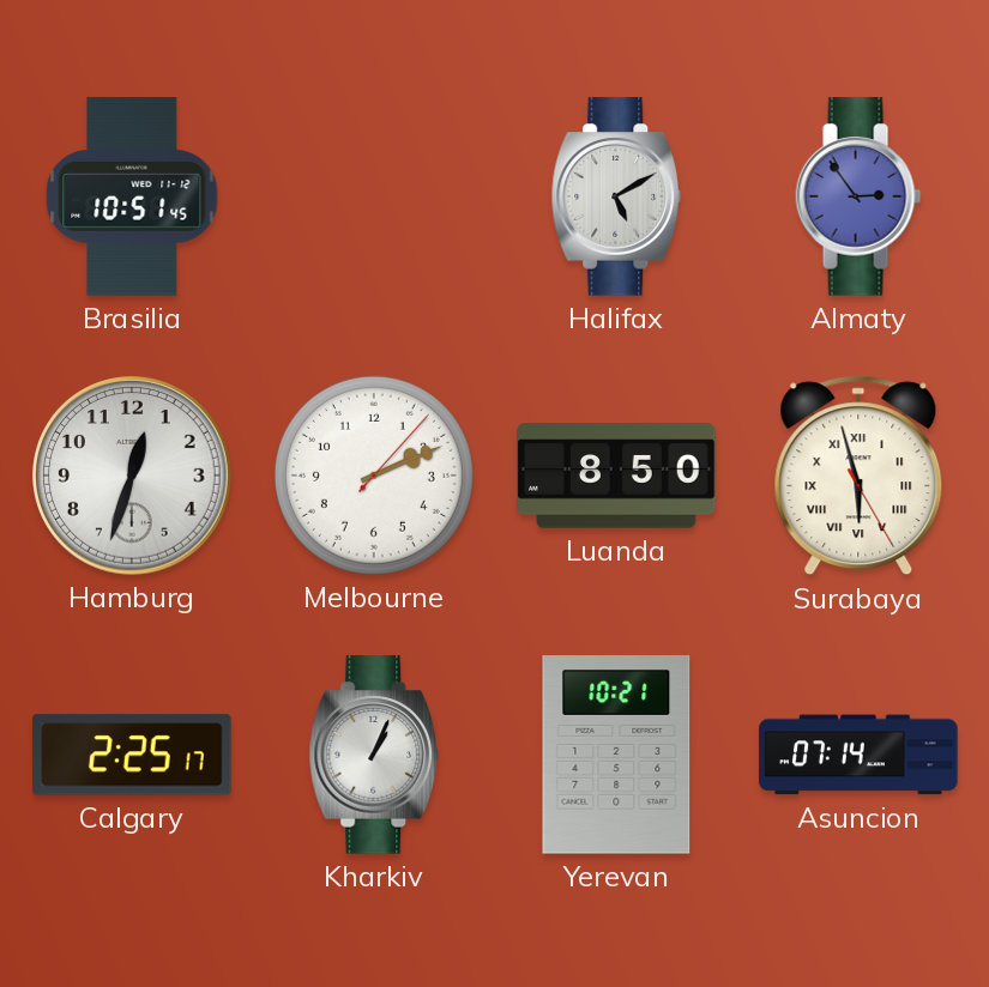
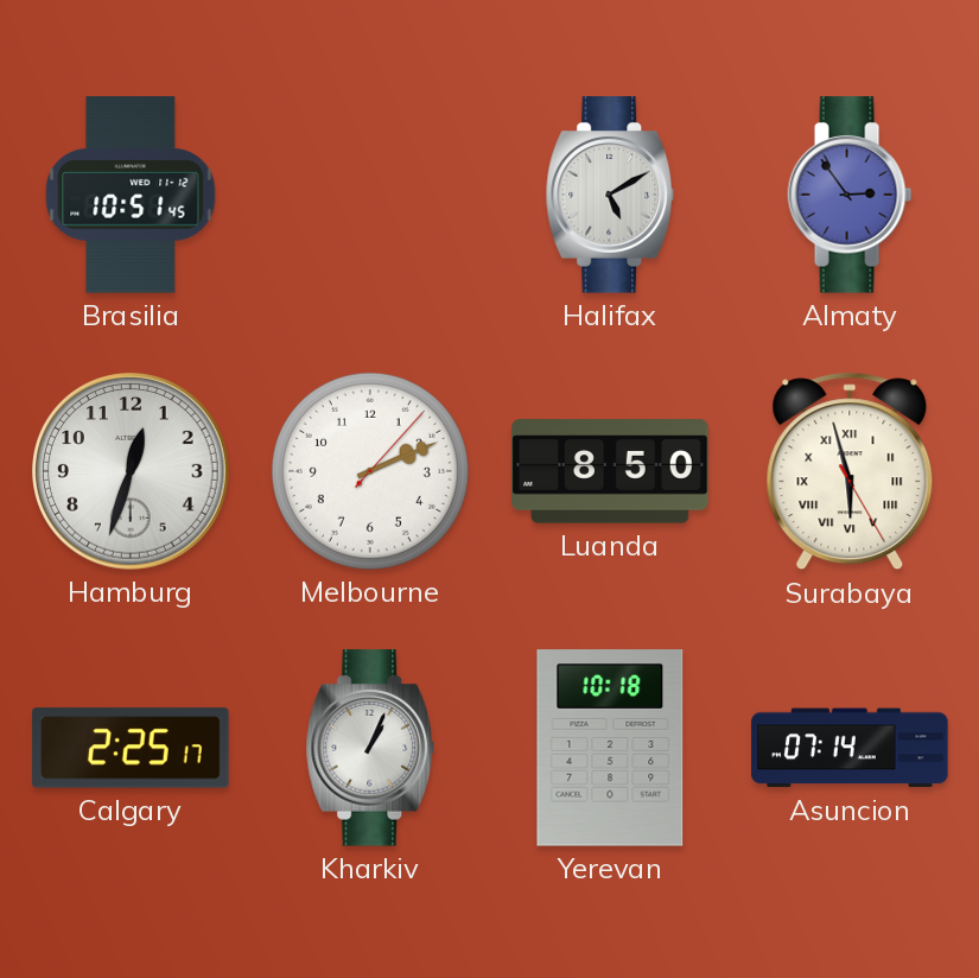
Yerevan: 10:21 -> 10:18 (610, 748)
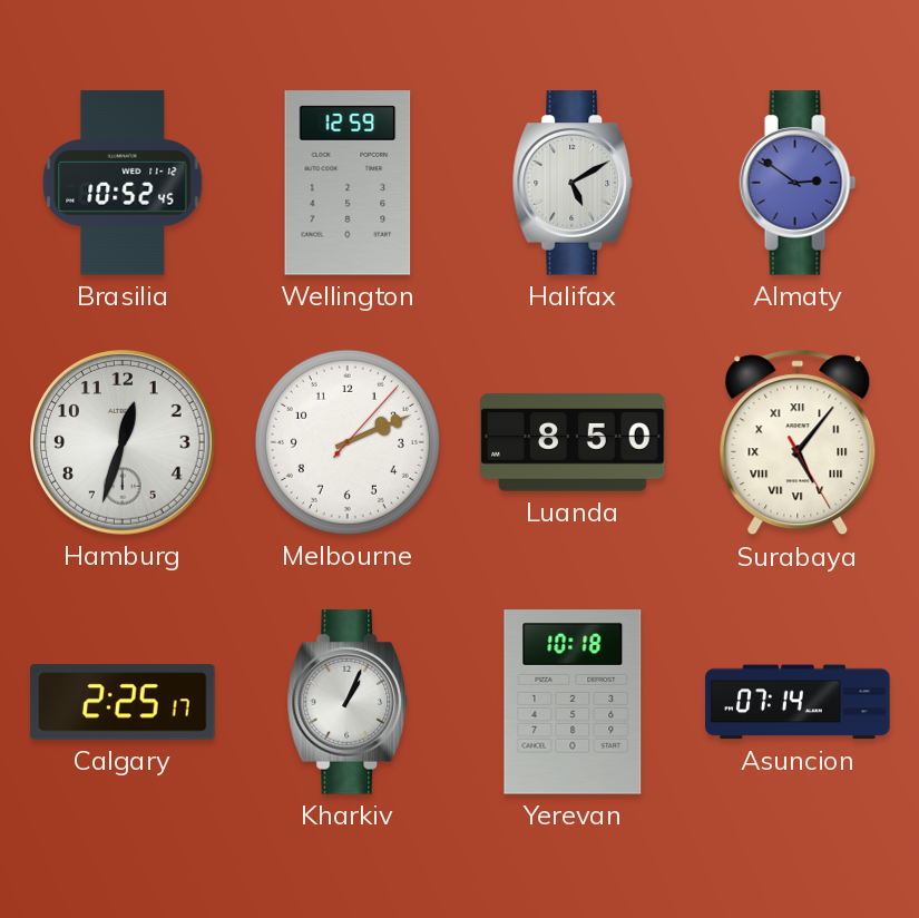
Brasilia: 10:51 -> 10:52 (123, 183)
Wellington: none -> 12:59 (348, 183)
Almaty: 2:54 -> 2:51 (798, 183)
Surabaya: 5:57 -> 5:06 (798, 442)
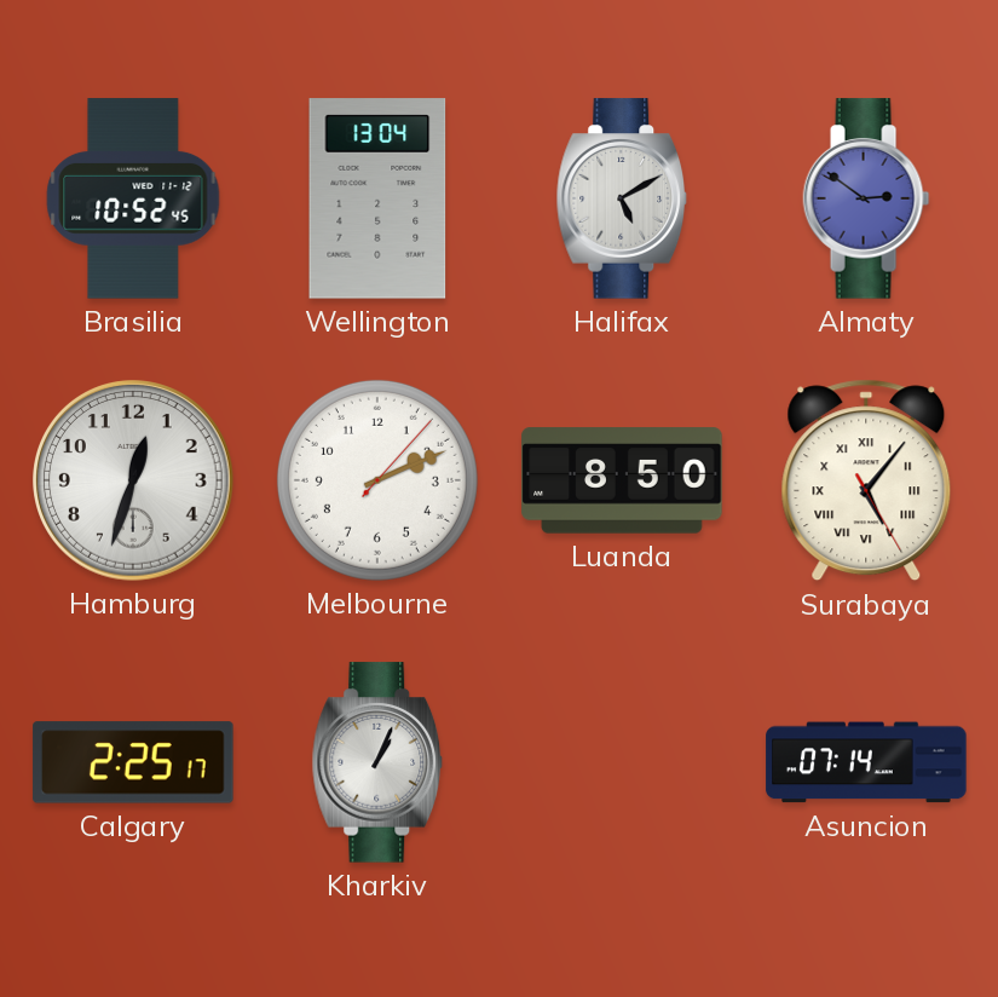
Wellington: 12:59 -> 13:04 (377, 198)
Yerevan: 10:18 -> none (573, 702)
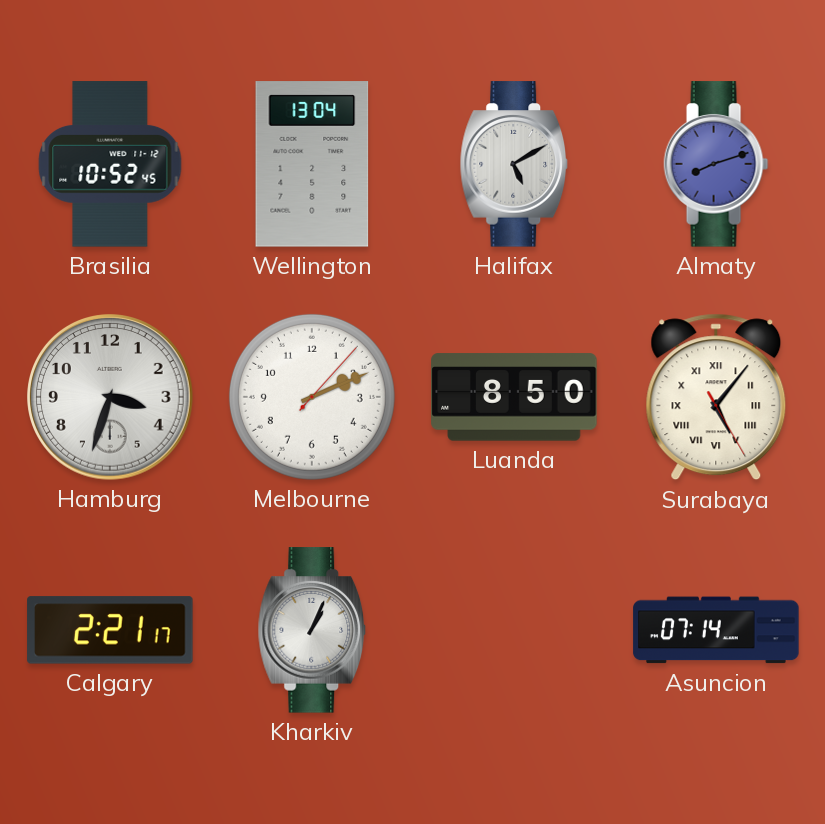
Almaty: 2:51 -> 8:12 (716, 164)
Hamburg: 12:33 -> 3:33 (110, 397)
Calgary: 2:25 -> 2:21 (110, 630)
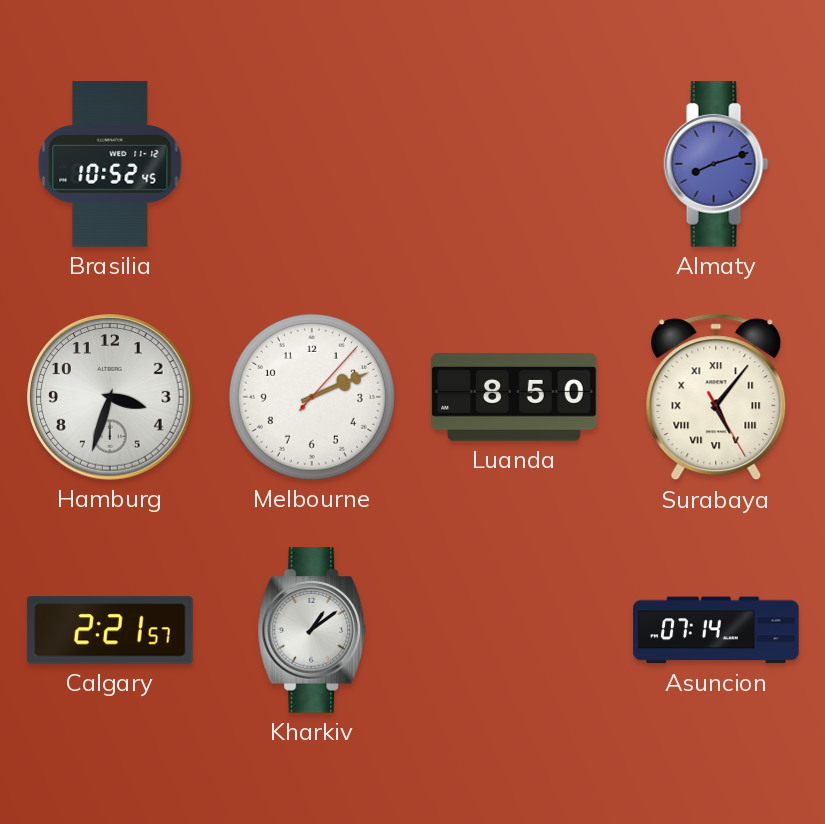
Wellington: 13:04 -> none (312, 164)
Halifax: 5:10 -> none (514, 164)
Calgary: 2:21:17 -> 2:21:57 (110, 630)
Kharkiv: 1:04 -> 1:09 (312, 630)
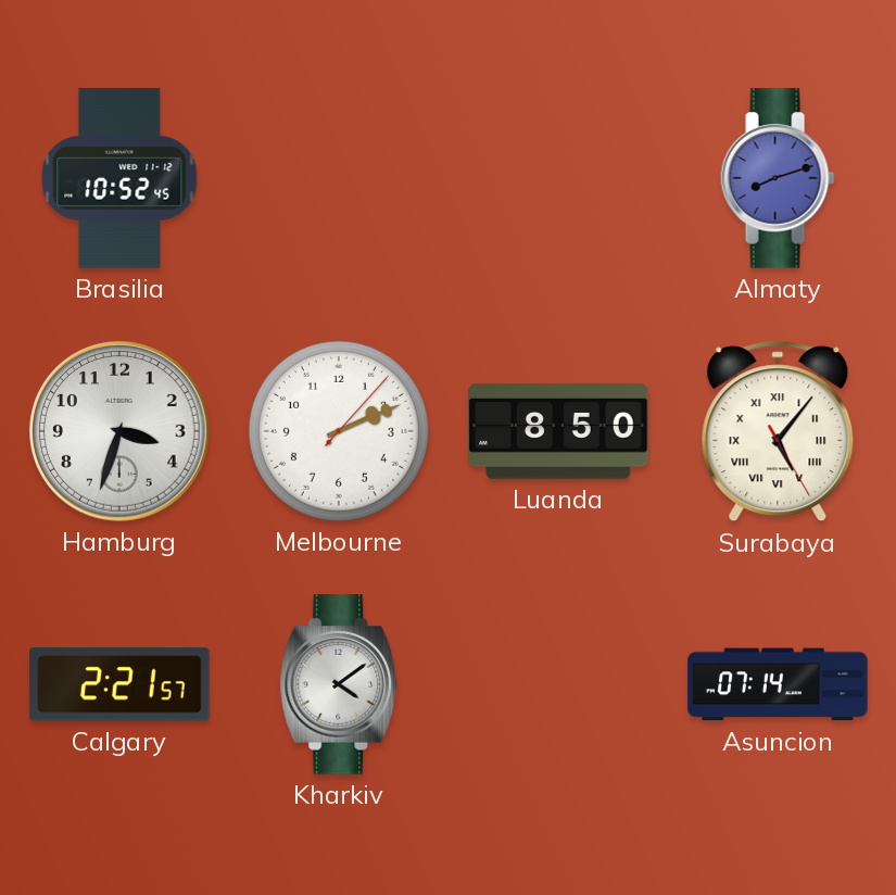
Kharkiv: 1:09 -> 4:09 (339, 684)
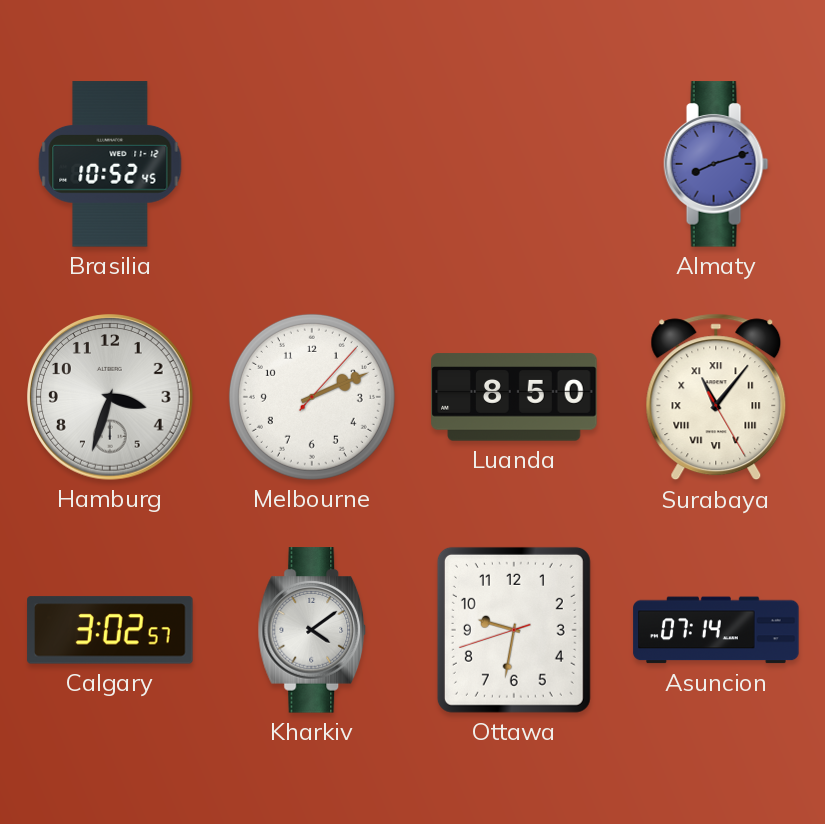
Surabaya: 5:06 -> 11:06 (716, 397)
Calgary: 2:21 -> 3:02 (110, 630)
Ottawa: none -> 9:31 (514, 630)
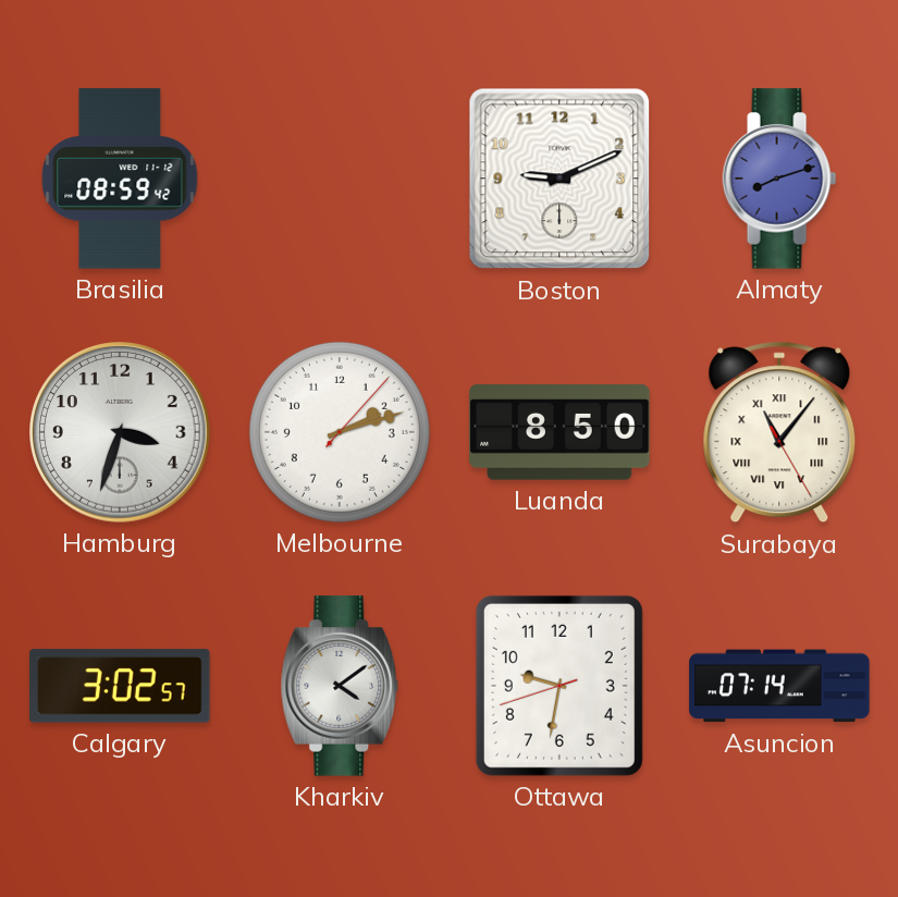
Brasilia: 10:52 -> 08:59 (120, 179)
Boston: none -> 9:11 (559, 179)
Melbourne: 2:11 -> 2:12 (340, 432)
